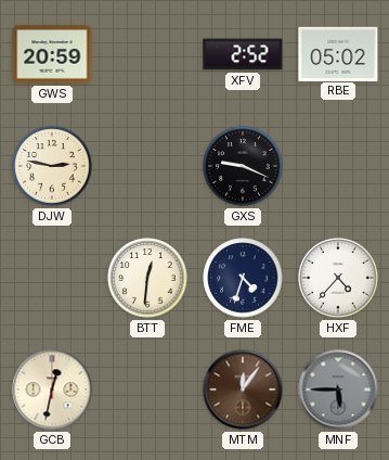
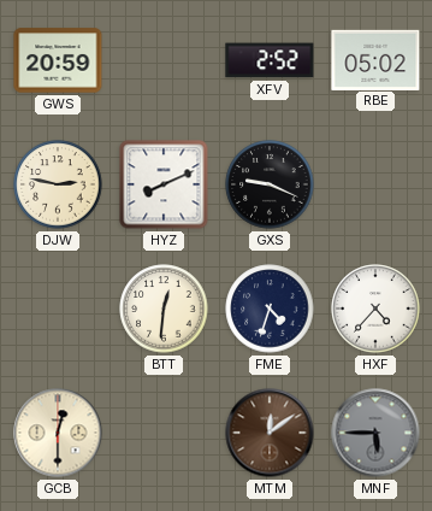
HYZ: none -> 8:11 (164, 184)
GCB: 12:32 -> 12:30 (58, 433)
MTM: 12:06 -> 12:09 (270, 433)
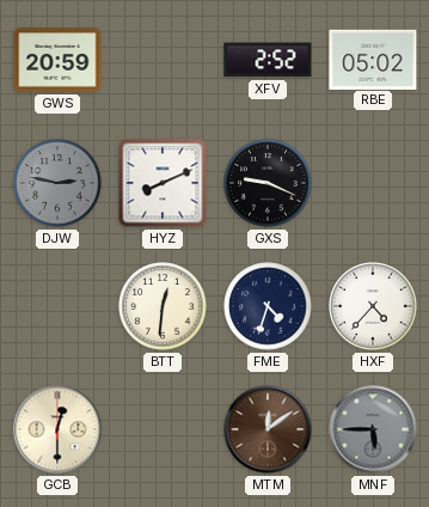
DJW dial: cream -> grey (57, 183)
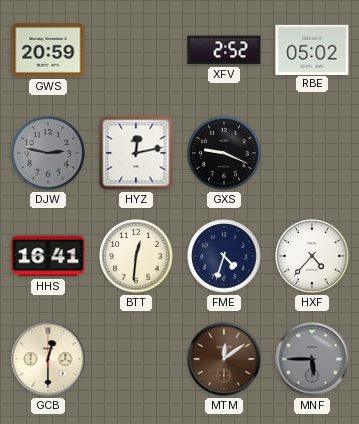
HYZ: 8:11 -> 12:13 (136, 153)
HHS: none -> 16:41 (48, 256)
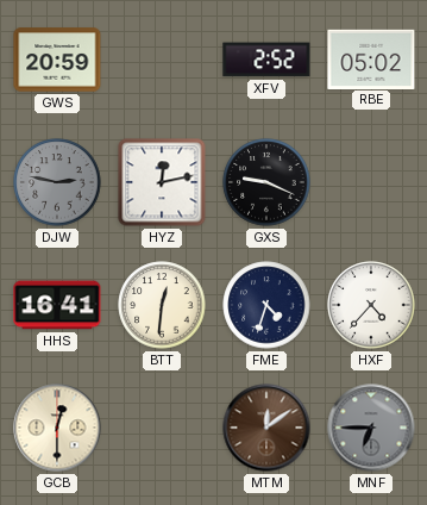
MNF: 5:45 -> 6:45 (371, 428)
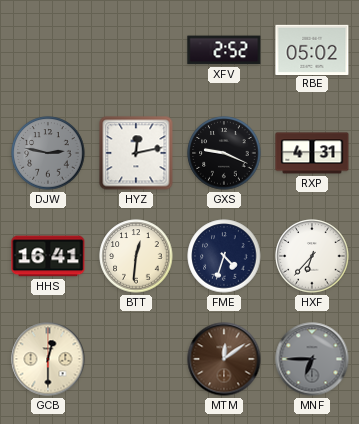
GWS: 20:59 -> none (57, 60)
RXP: none -> 4:31 (312, 153)
HXF: 4:37 -> 6:37 (312, 256)
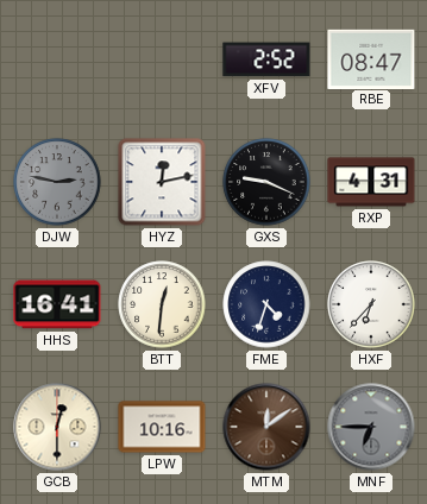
RBE: 05:02 -> 08:47 (371, 58)
LPW: none -> 10:16 (162, 427)
